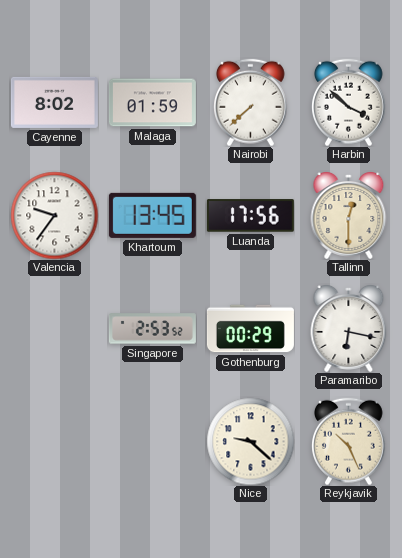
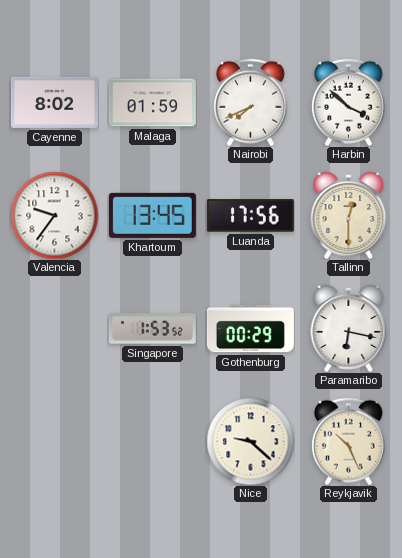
Nairobi: 7:38 -> 7:41 (251, 102)
Singapore: 2:53 -> 1:53 (152, 329)
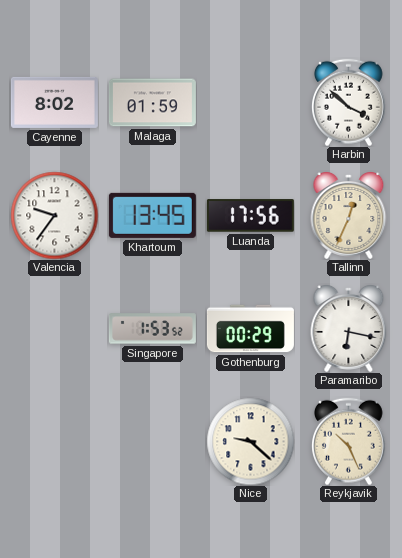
Nairobi: 7:41 -> none (251, 102)
Tallinn: 12:30 -> 12:34 (349, 216)
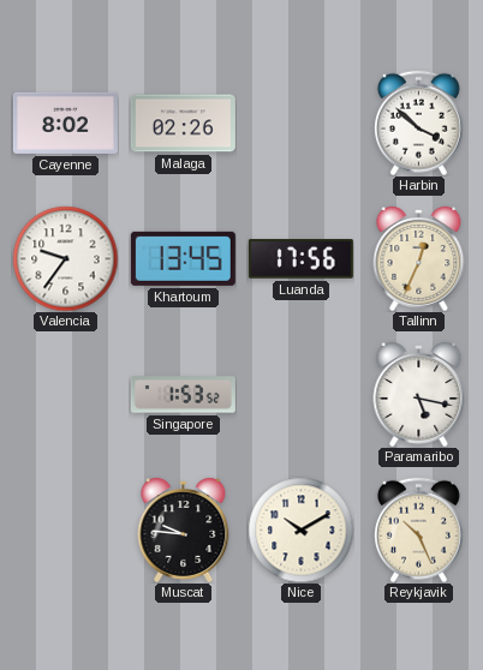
Malaga: 01:59 -> 02:26 (183, 124)
Gothenburg: 00:29 -> none (250, 329)
Paramaribo: 6:17 -> 5:17 (419, 395)
Muscat: none -> 9:46 (184, 531)
Nice: 9:22 -> 10:10 (300, 530)
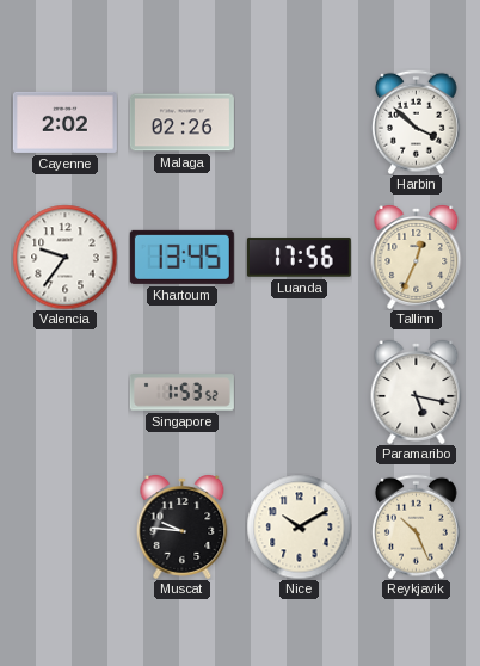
Cayenne: 8:02 -> 2:02 (64, 122)
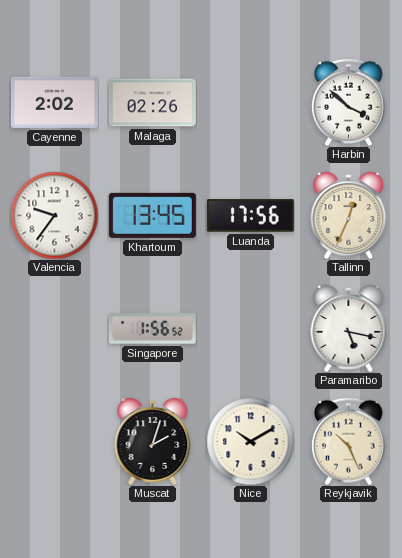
Singapore: 1:53 -> 1:56 (152, 329)
Muscat: 9:46 -> 2:03 (153, 442)
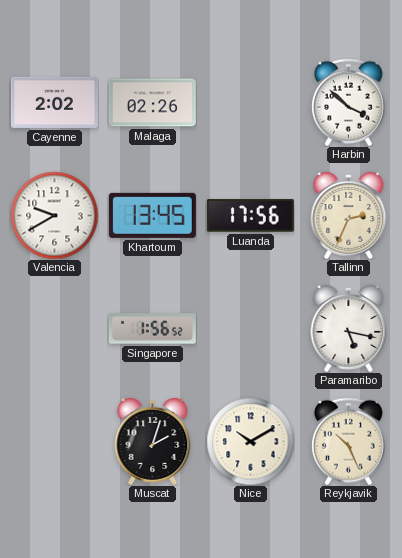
Valencia: 9:36 -> 9:40 (54, 215)
Tallinn: 12:34 -> 2:34 (349, 216)
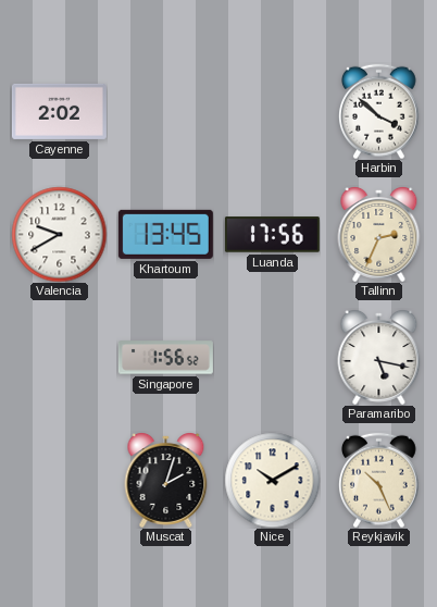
Malaga: 02:26 -> none (152, 103)
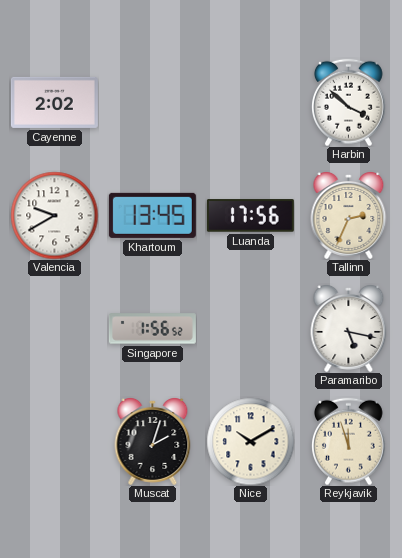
Reykjavik: 10:26 -> 11:57 (349, 441)
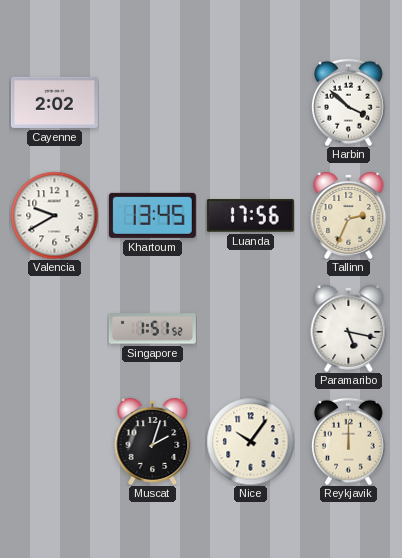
Singapore: 1:56 -> 1:51 (152, 329)
Nice: 10:10 -> 10:06 (250, 441)
Reykjavik: 11:57 -> 12:00 (349, 441)
